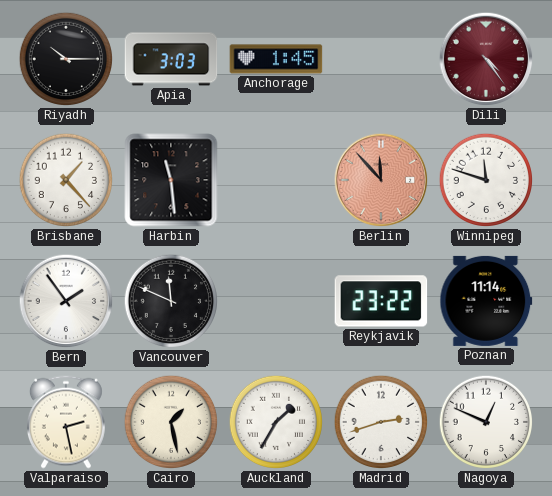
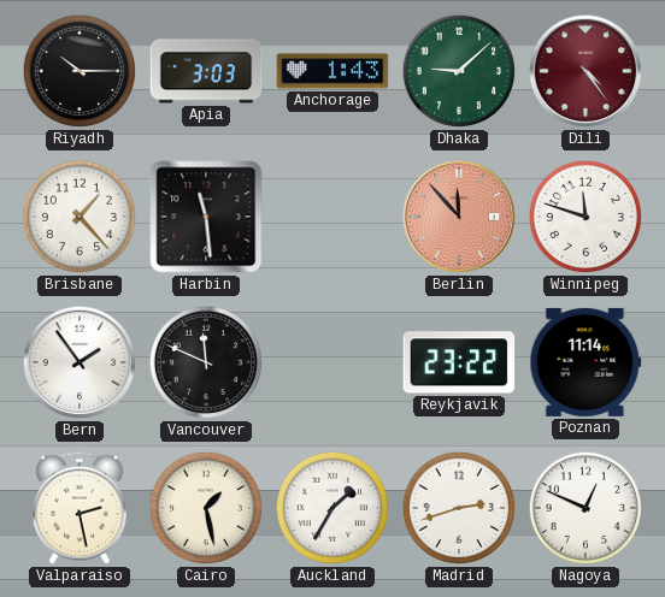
Anchorage: 1:45 -> 1:43 (332, 71)
Dhaka: none -> 9:08 (459, 71)
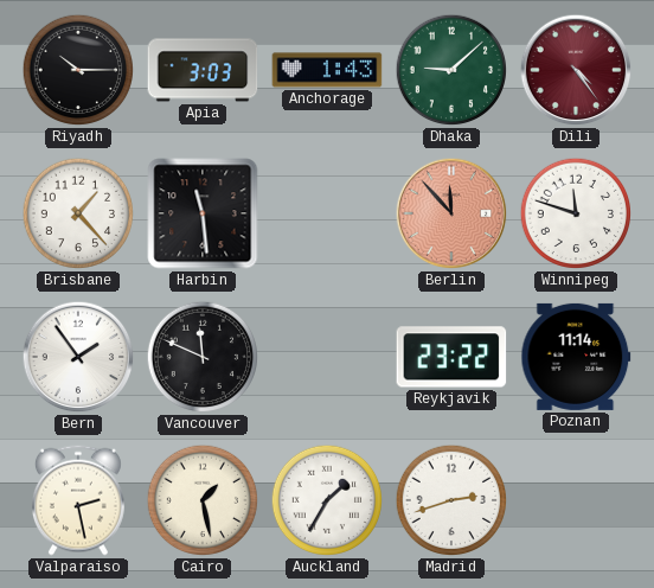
Nagoya: 12:49 -> none (585, 508)
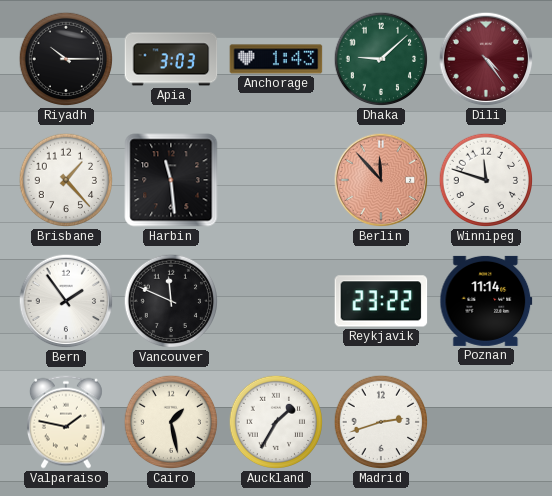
Valparaiso: 2:28 -> 1:47 (66, 422)
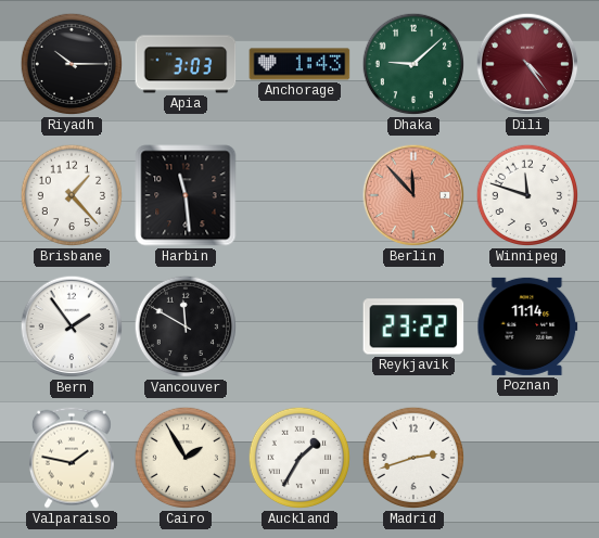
Vancouver: 11:49 -> 11:50 (186, 326)
Cairo: 1:28 -> 1:55 (186, 458)
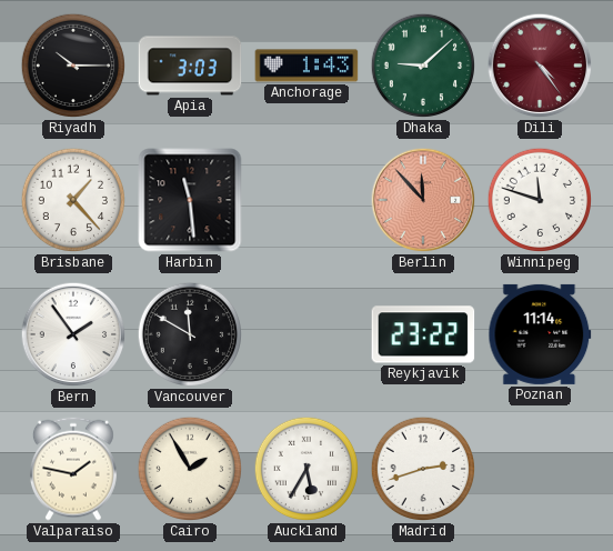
Auckland: 1:35 -> 5:35 (306, 469)
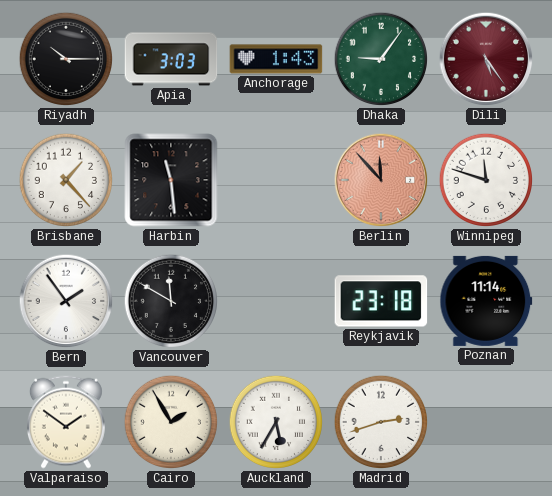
Dhaka: 9:08 -> 9:06 (381, 59)
Dili: 4:24 -> 5:24 (486, 59)
Reykjavik: 23:22 -> 23:18 (381, 301)
Valparaiso: 1:47 -> 1:51 (66, 422)
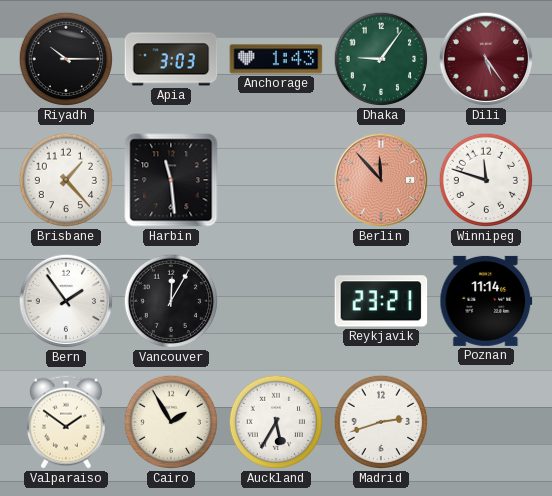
Vancouver: 11:50 -> 12:05 (171, 301)
Reykjavik: 23:18 -> 23:21 (381, 301)
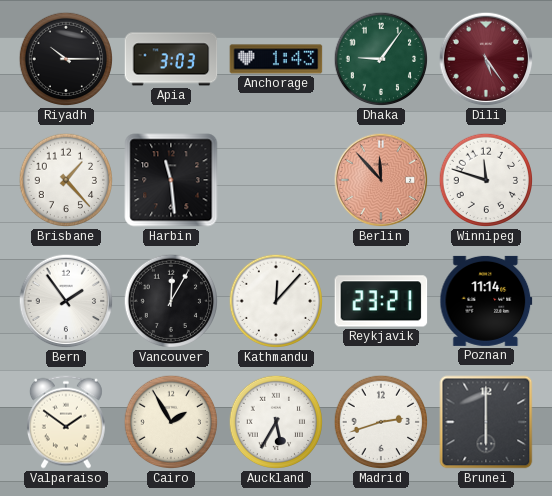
Kathmandu: none -> 12:07 (276, 301)
Brunei: none -> 6:00 (486, 422)
